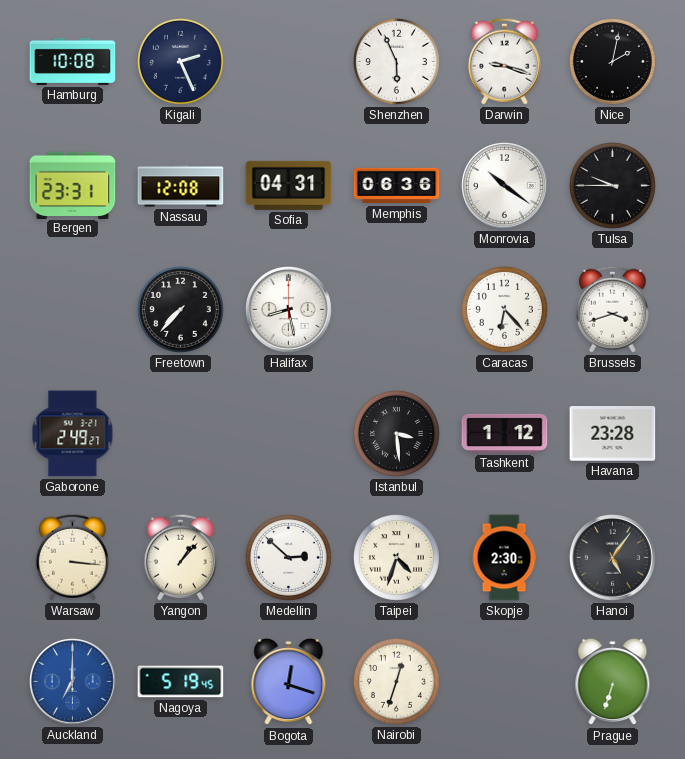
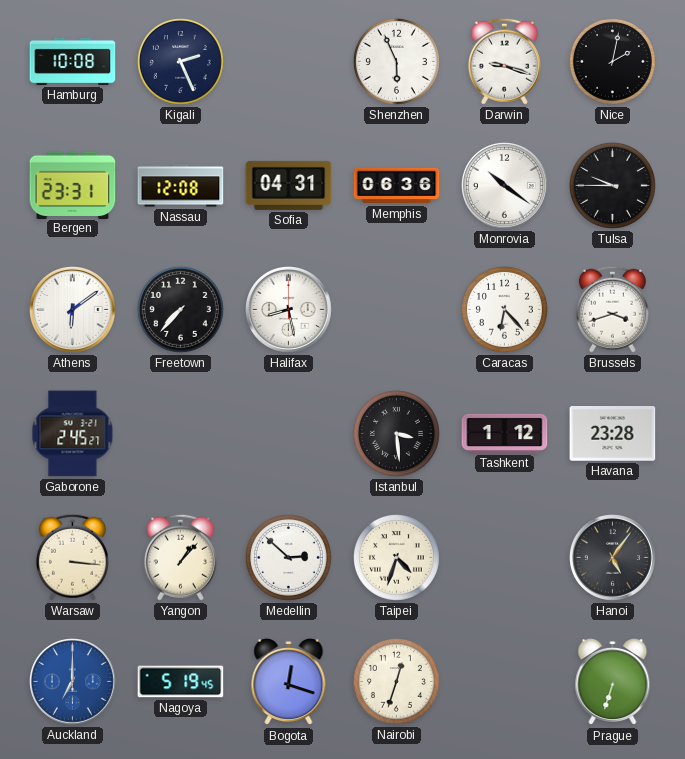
Athens: none -> 6:09 (73, 310)
Gaborone: 2:49 -> 2:45 (73, 434)
Skopje: 2:30 -> none (504, 558)
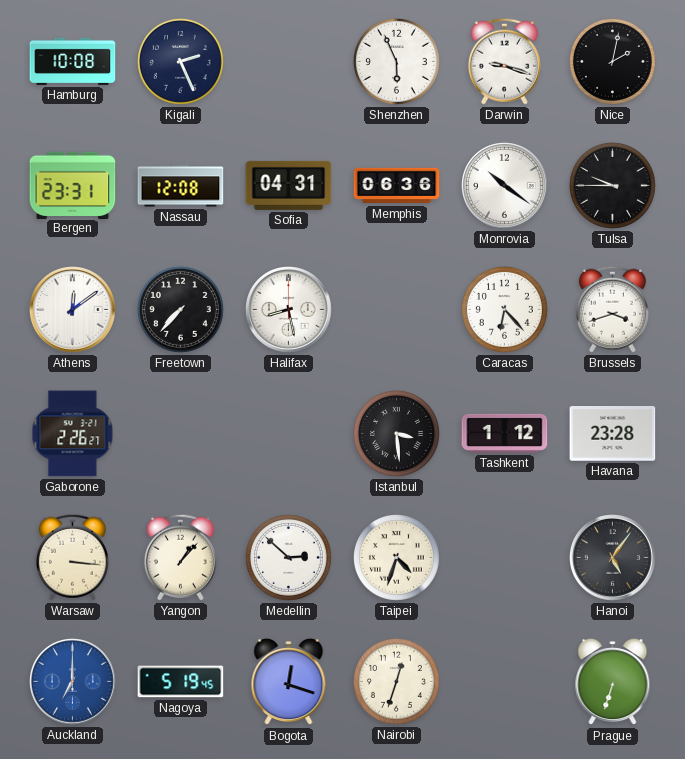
Athens: 6:09 -> 12:09 (73, 310)
Gaborone: 2:45 -> 2:26 (73, 434)
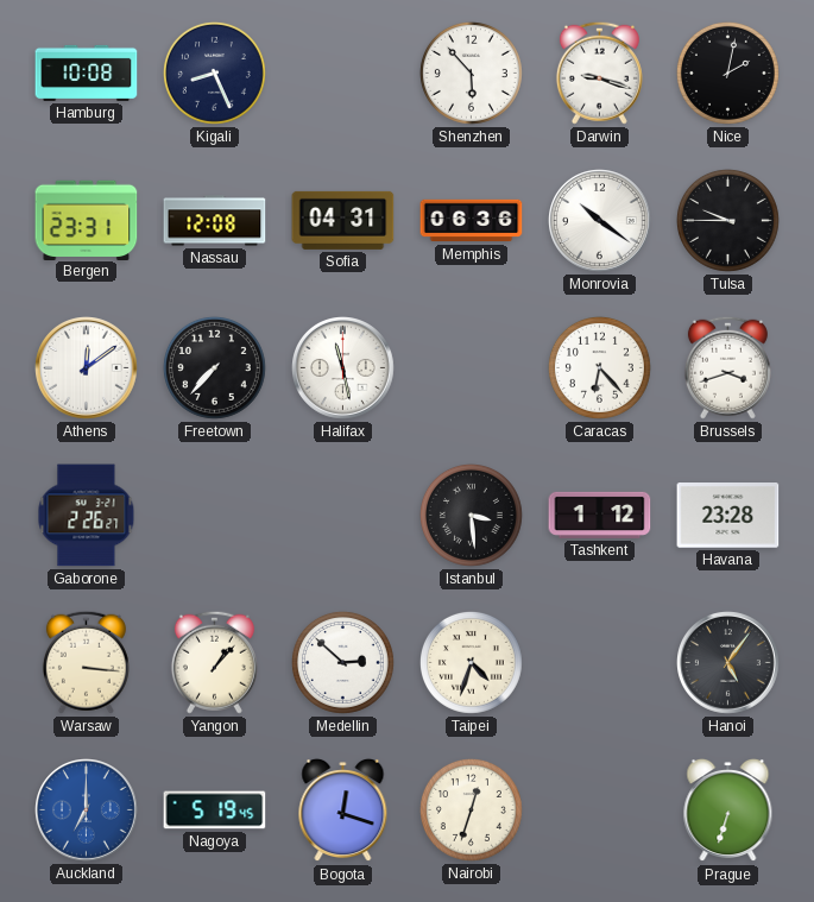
Kigali: 2:26 -> 8:26 (214, 72)
Shenzhen: 5:56 -> 5:53 (471, 72)
Halifax: 8:28 -> 11:28 (343, 368)
